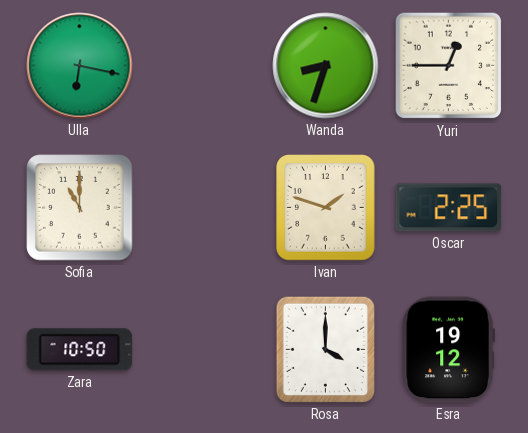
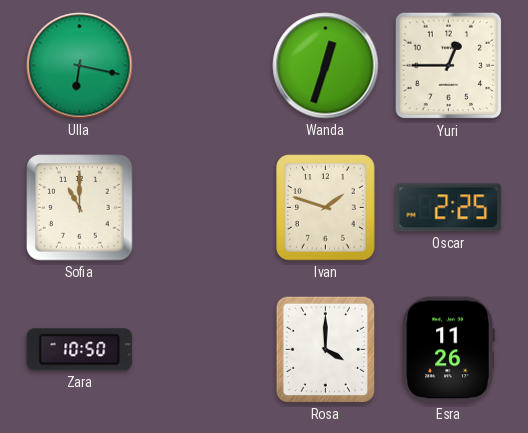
Wanda: 8:33 -> 12:33 (326, 66)
Esra: 19:12 -> 11:26 (448, 350)
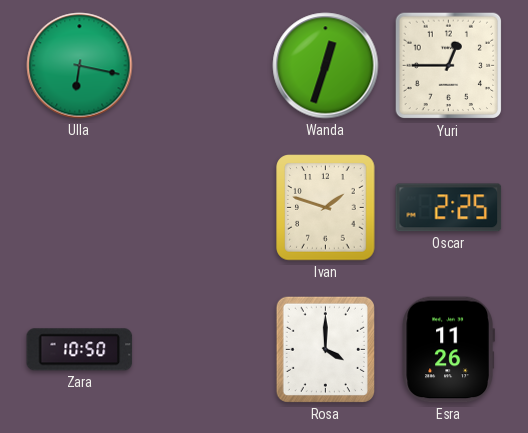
Sofia: 11:00 -> none (80, 208)
